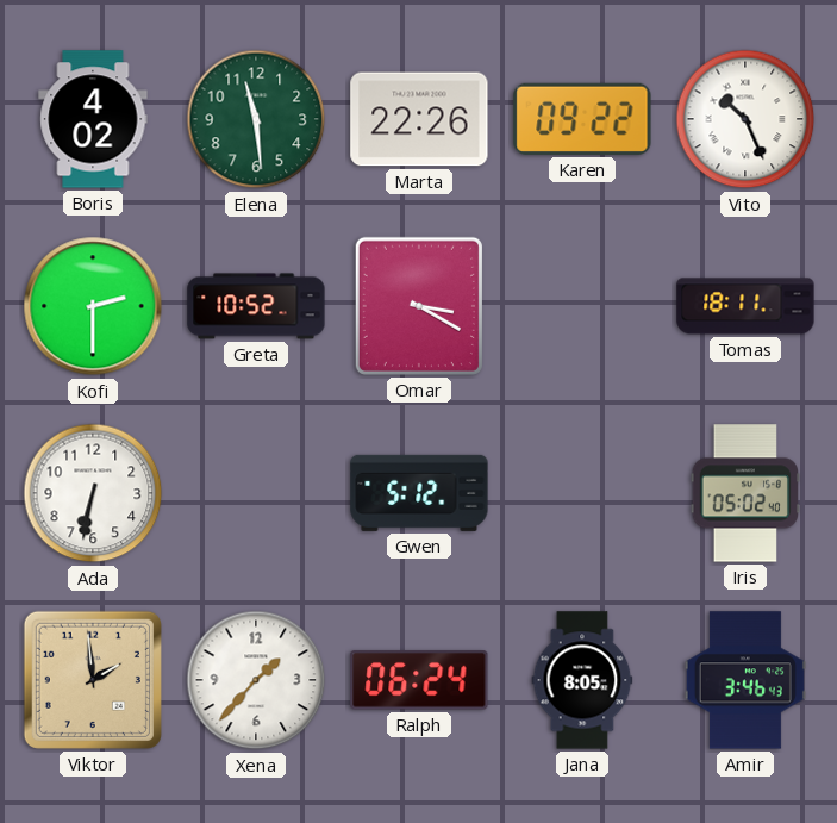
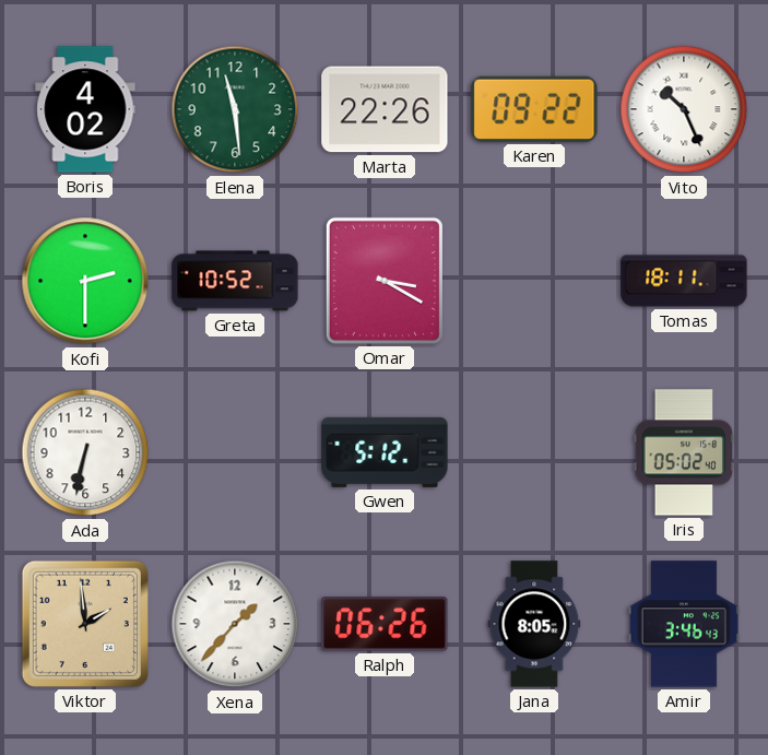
Ralph: 06:24 -> 06:26 (385, 624)
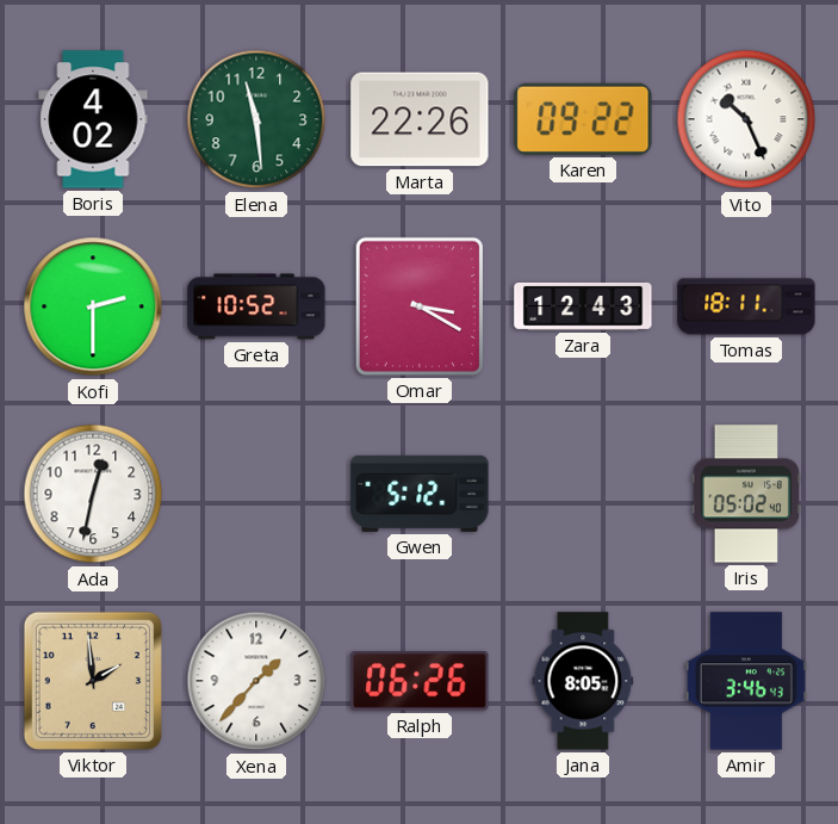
Zara: none -> 12:43 (583, 306)
Ada: 6:32 -> 12:32 (93, 494)
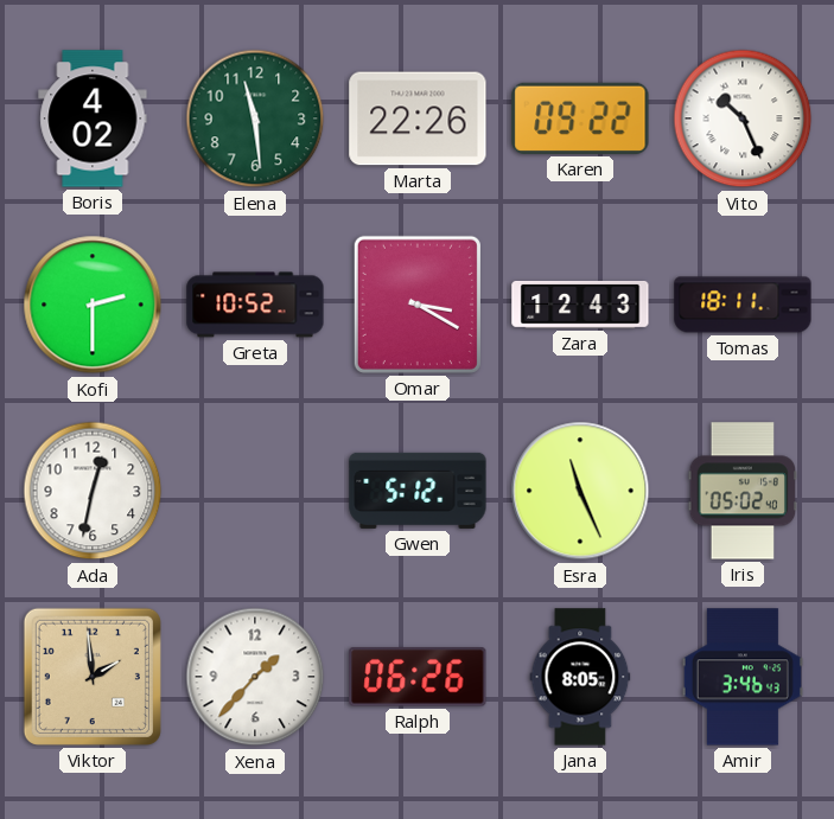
Esra: none -> 11:26 (580, 491)
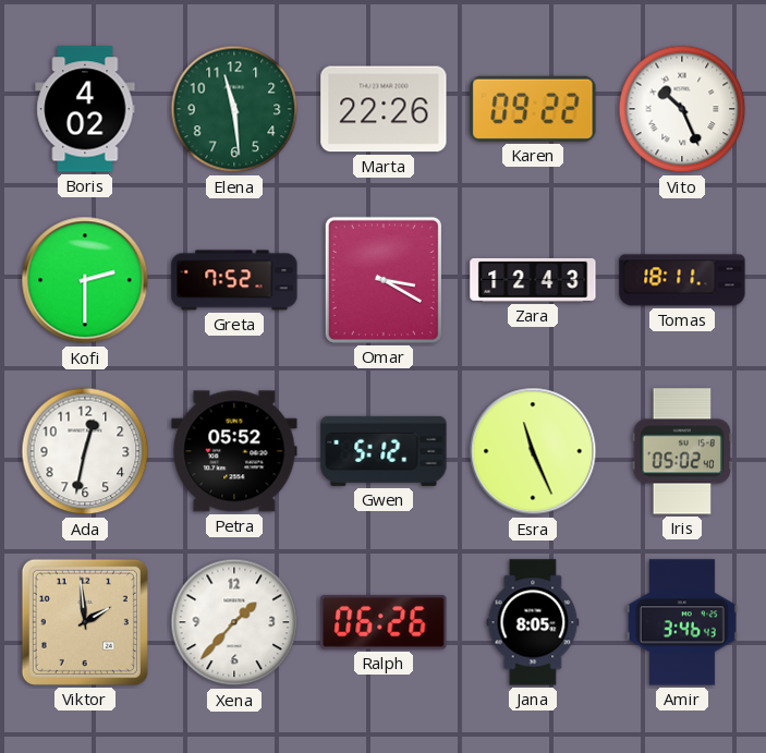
Greta: 10:52 -> 7:52 (234, 280)
Petra: none -> 05:52 (234, 451)
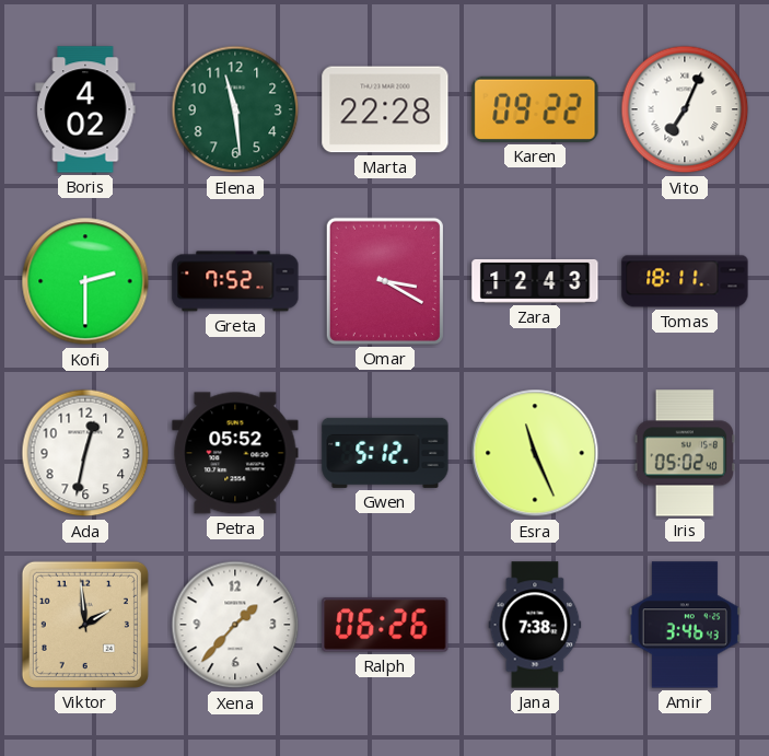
Marta: 22:26 -> 22:28 (385, 109)
Vito: 10:26 -> 7:04 (685, 109)
Jana: 8:05 -> 7:38 (535, 625)
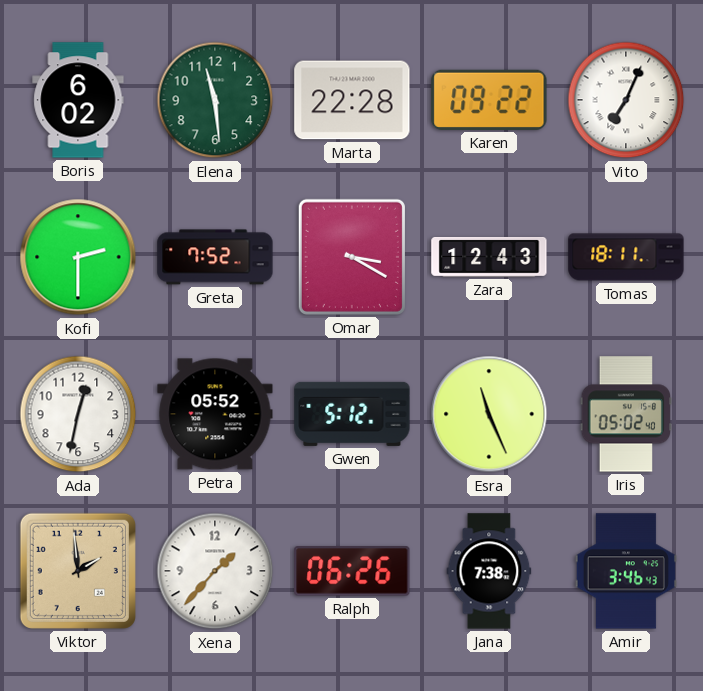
Boris: 4:02 -> 6:02 (78, 100)
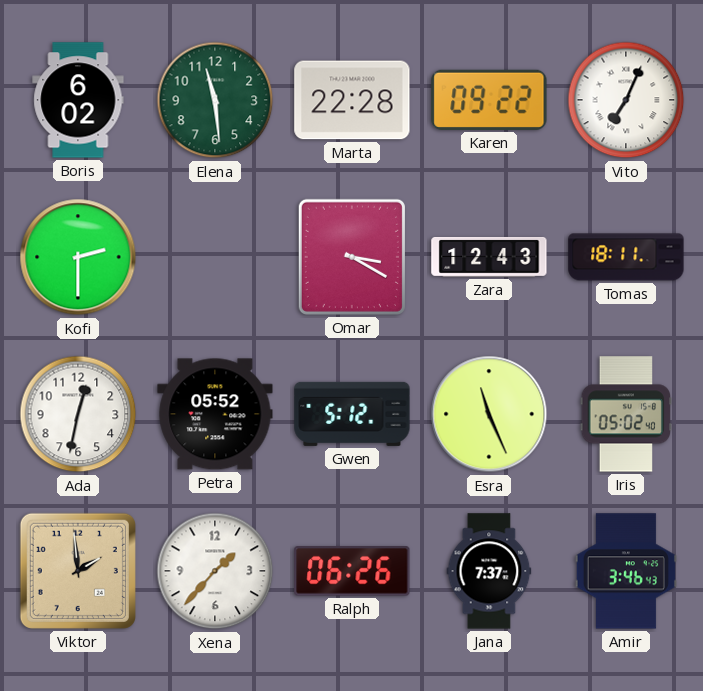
Greta: 7:52 -> none (215, 257)
Jana: 7:38 -> 7:37 (489, 571)
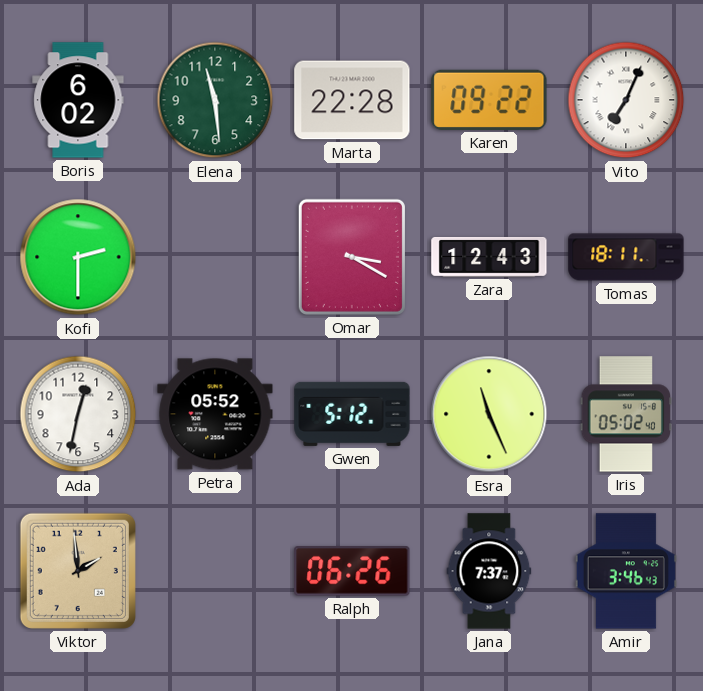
Xena: 1:37 -> none (215, 571)
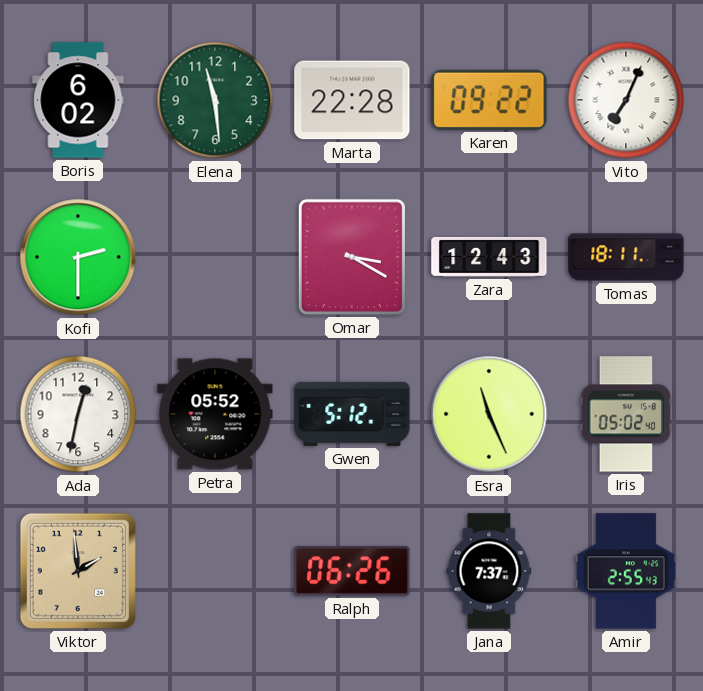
Amir: 3:46 -> 2:55 (626, 571)
